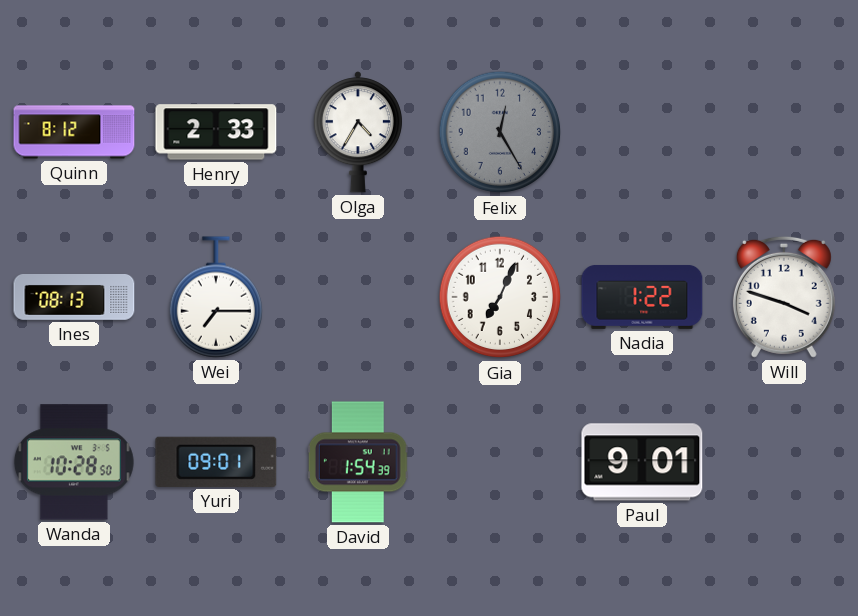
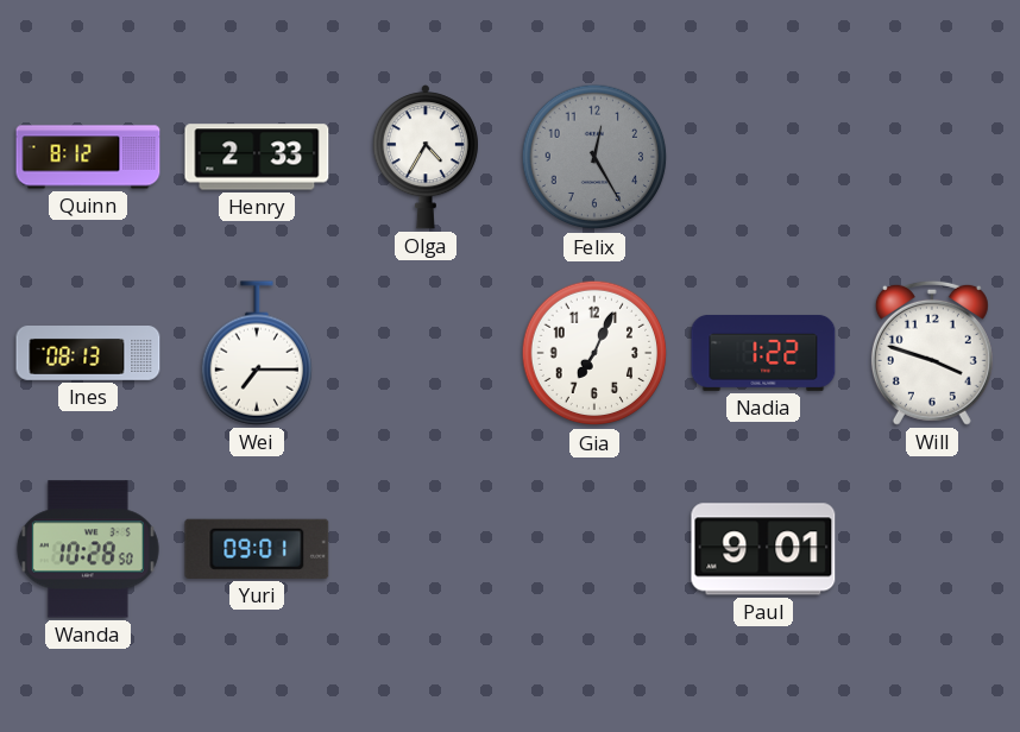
David: 1:54 -> none (358, 462)
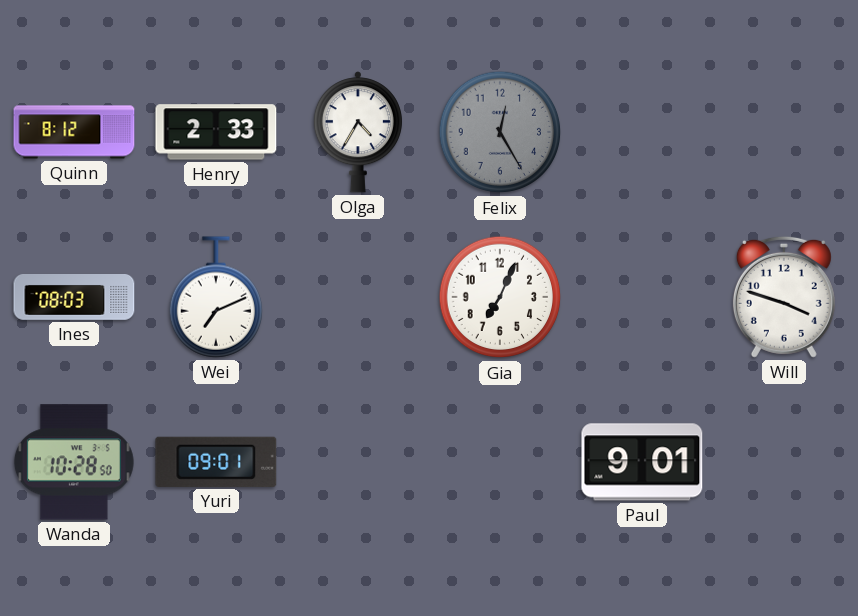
Ines: 08:13 -> 08:03 (74, 298)
Wei: 7:15 -> 7:11 (215, 297)
Nadia: 1:22 -> none (763, 353)
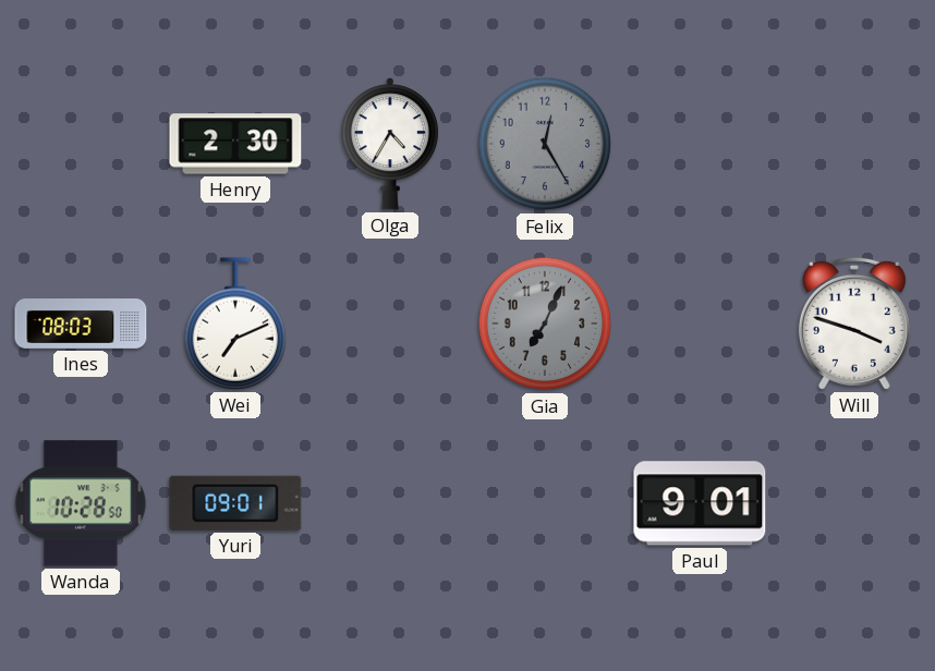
Quinn: 8:12 -> none (74, 132)
Henry: 2:33 -> 2:30 (235, 144)
Gia dial: white -> grey (545, 324)
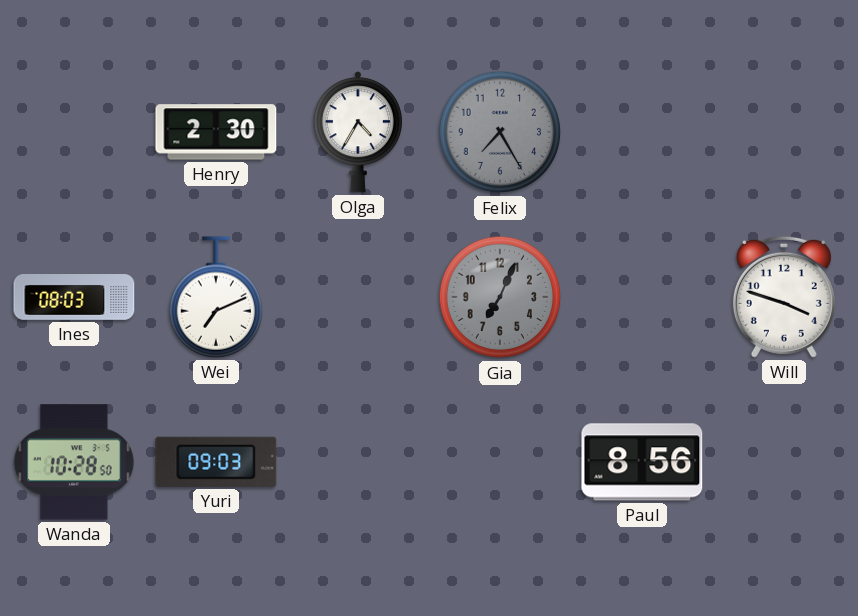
Felix: 12:25 -> 7:25 (500, 132)
Yuri: 09:01 -> 09:03 (216, 462)
Paul: 9:01 -> 8:56 (642, 462)
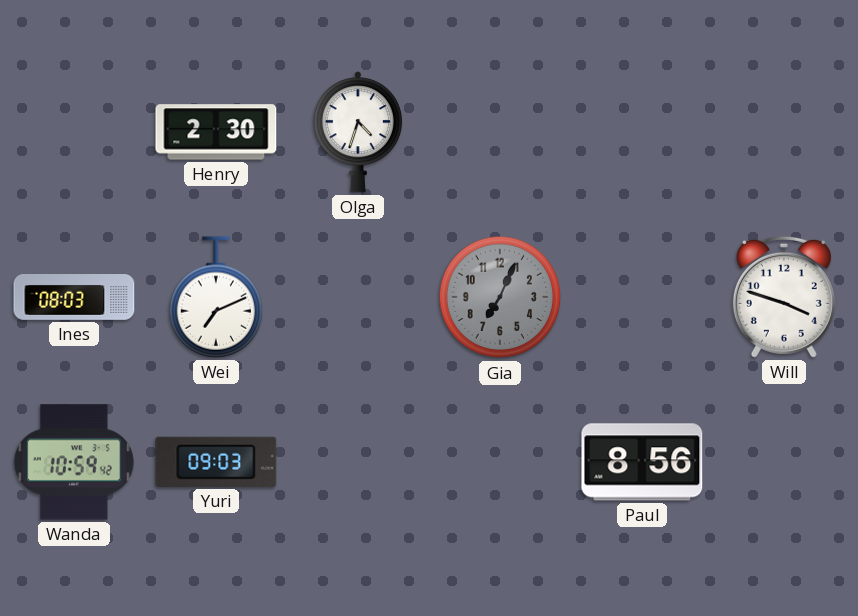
Olga: 4:35 -> 4:33 (358, 132)
Felix: 7:25 -> none (500, 132)
Wanda: 10:28 -> 10:59 (74, 462)
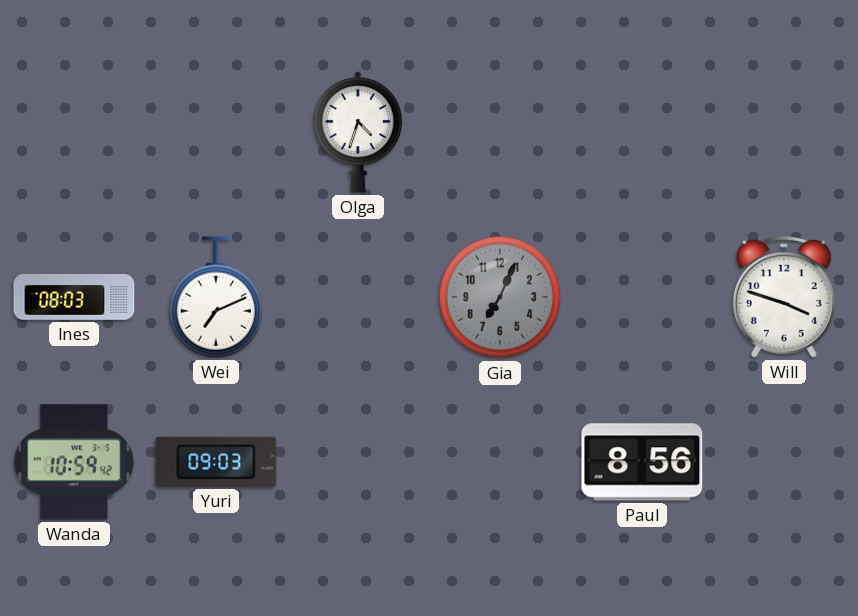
Henry: 2:30 -> none (216, 132)
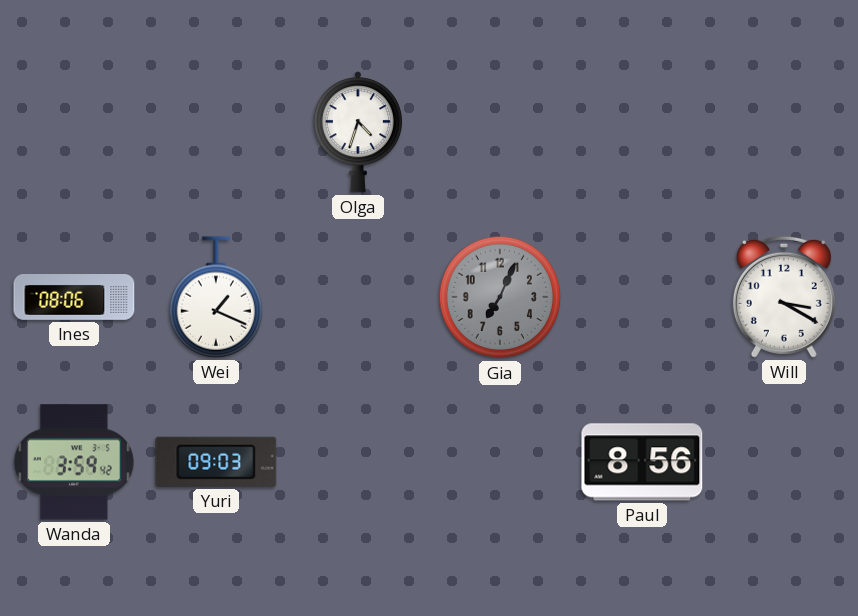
Ines: 08:03 -> 08:06 (74, 298)
Wei: 7:11 -> 1:19 (215, 297)
Will: 3:48 -> 3:20 (784, 297)
Wanda: 10:59 -> 3:59 (74, 462)
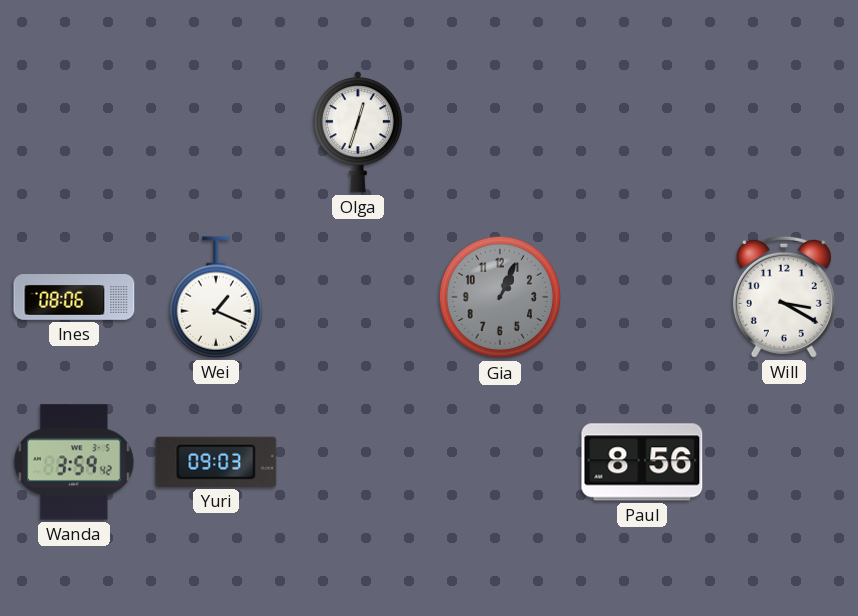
Olga: 4:33 -> 12:33 (358, 132)
Gia: 7:04 -> 1:04 (500, 297)
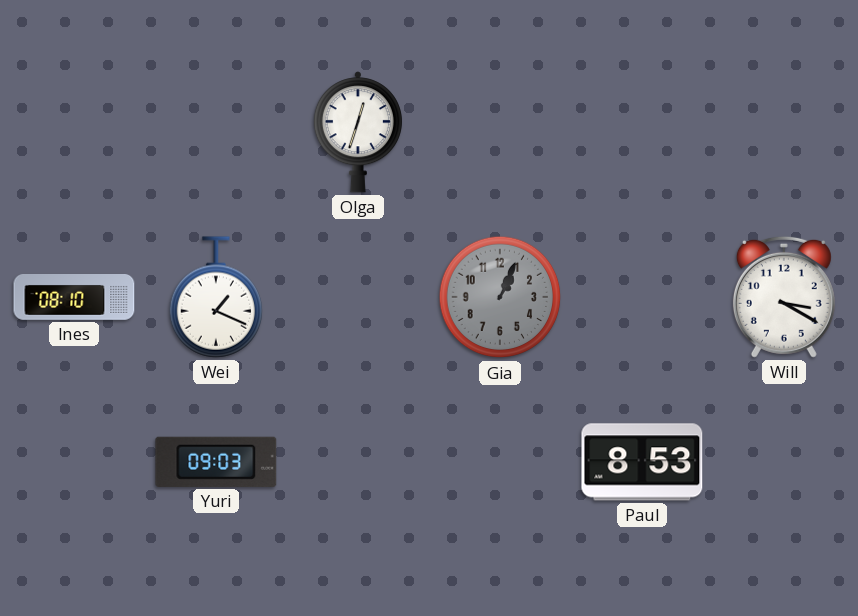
Ines: 08:06 -> 08:10 (74, 298)
Wanda: 3:59 -> none (74, 462)
Paul: 8:56 -> 8:53 (642, 462)
